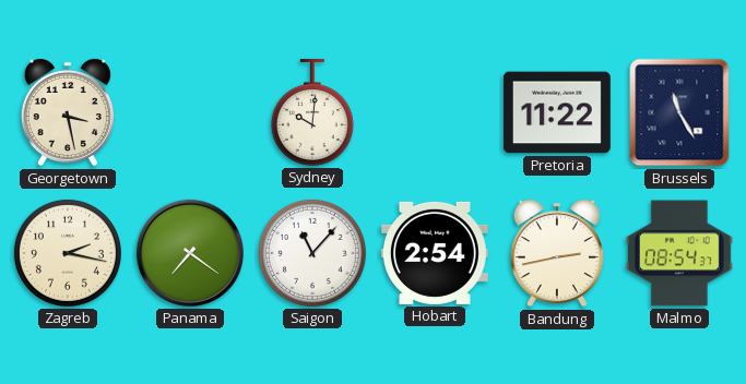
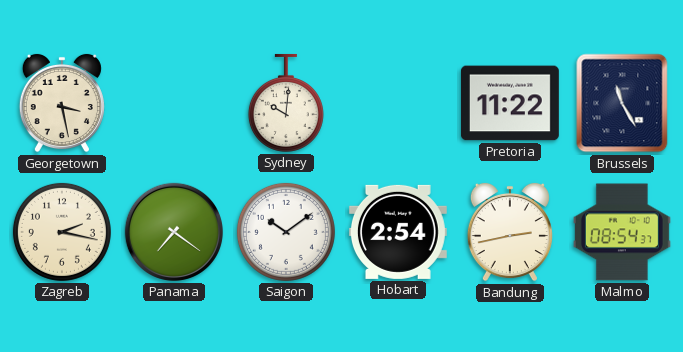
Saigon: 11:07 -> 10:09 (286, 232)
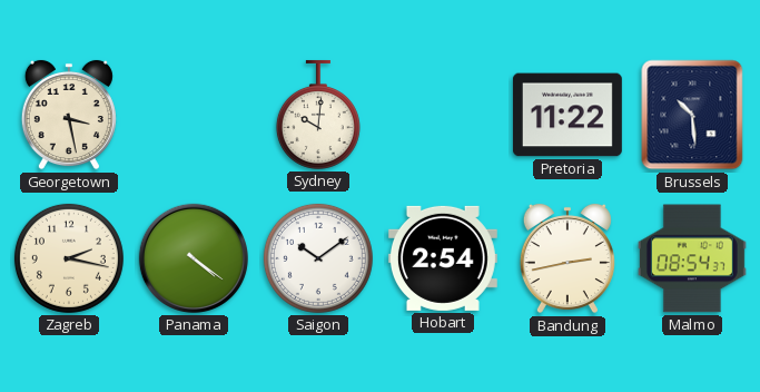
Brussels: 11:25 -> 10:29 (692, 115)
Panama: 7:21 -> 4:21 (194, 258)
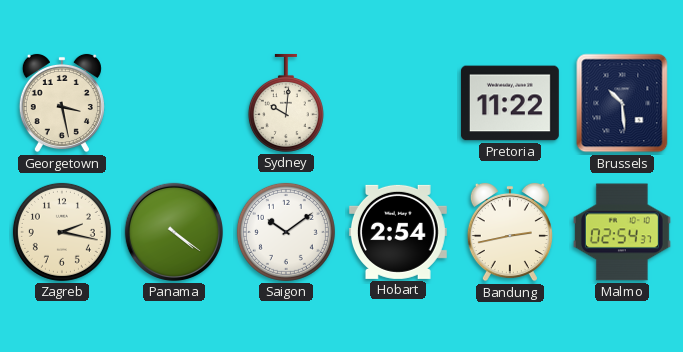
Malmo: 08:54 -> 02:54 (622, 232)
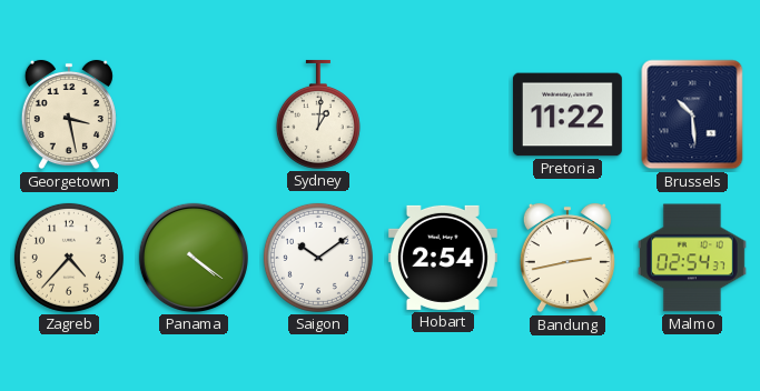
Sydney: 10:01 -> 1:01 (318, 114)
Zagreb: 2:17 -> 4:37 (69, 258)
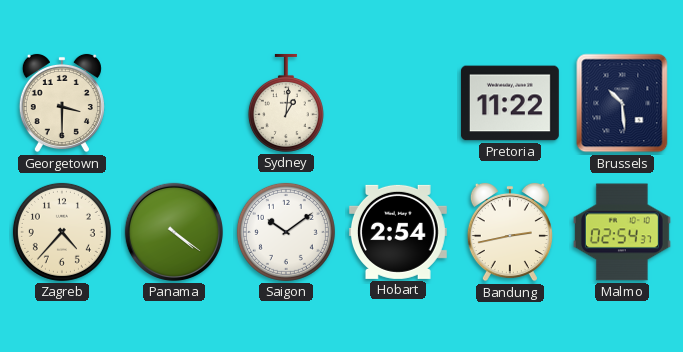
Georgetown: 3:28 -> 3:30 (62, 103)
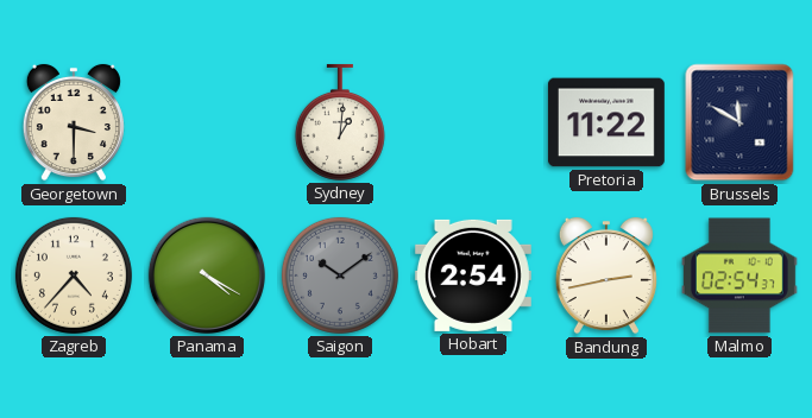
Brussels: 10:29 -> 11:50 (739, 122)
Panama: 4:21 -> 4:20 (207, 275)
Saigon dial: white -> grey (340, 275)
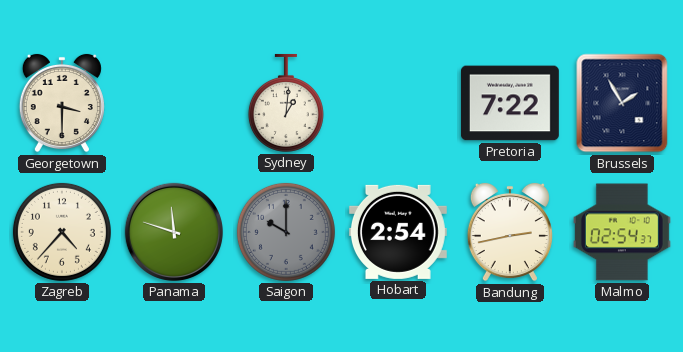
Pretoria: 11:22 -> 7:22 (510, 103)
Brussels: 11:50 -> 1:55 (622, 103)
Panama: 4:20 -> 11:48 (174, 232)
Saigon: 10:09 -> 10:00 (286, 232)
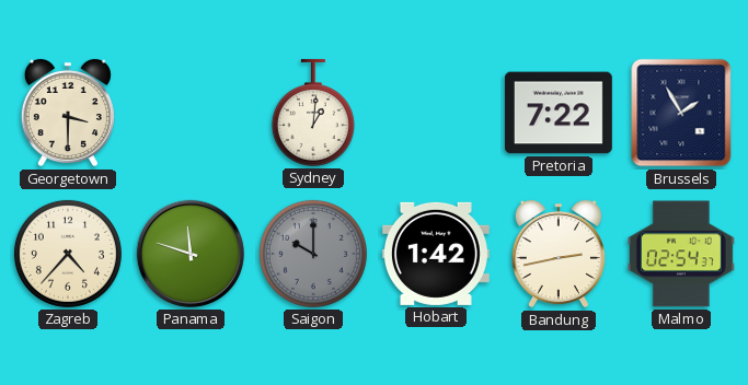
Hobart: 2:54 -> 1:42 (436, 254)
